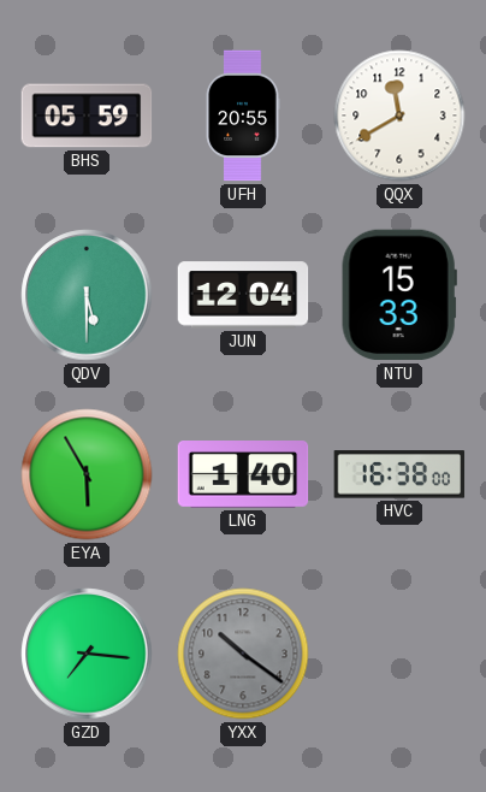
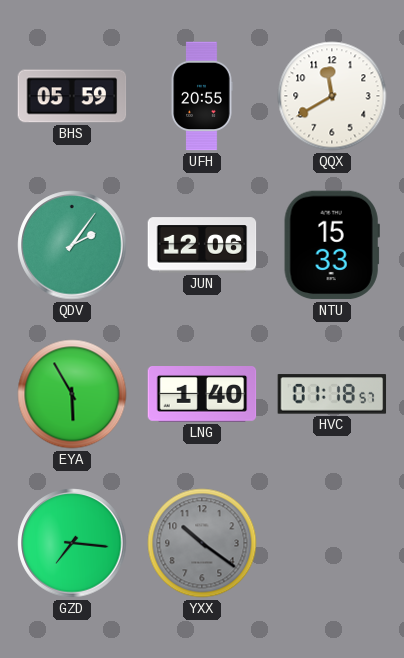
QDV: 5:30 -> 2:06 (72, 245)
JUN: 12:04 -> 12:06 (202, 245)
HVC: 16:38 -> 01:18 (332, 394)
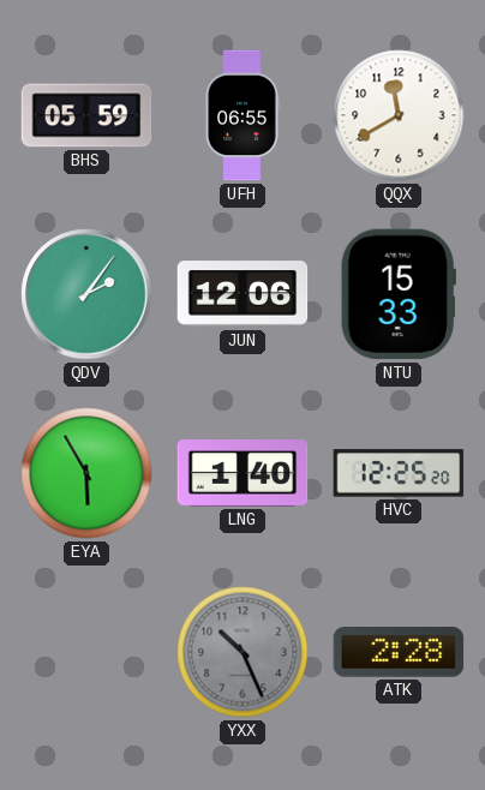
UFH: 20:55 -> 06:55 (242, 115)
HVC: 01:18 -> 12:25 (399, 473)
GZD: 7:16 -> none (72, 543)
YXX: 10:21 -> 10:26 (242, 652)
ATK: none -> 2:28 (399, 652)
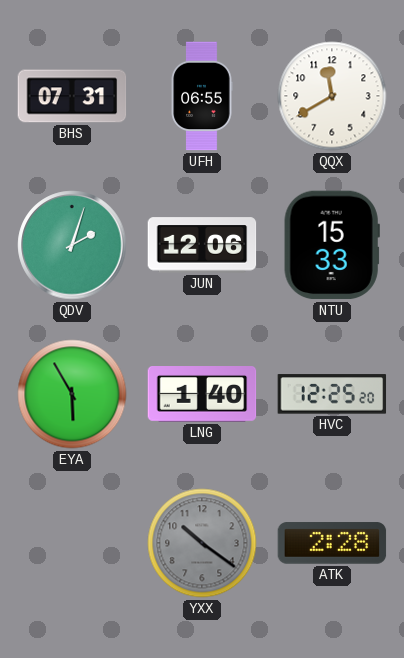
BHS: 05:59 -> 07:31 (72, 96)
QDV: 2:06 -> 2:03 (72, 245)
YXX: 10:26 -> 10:21 (202, 543)
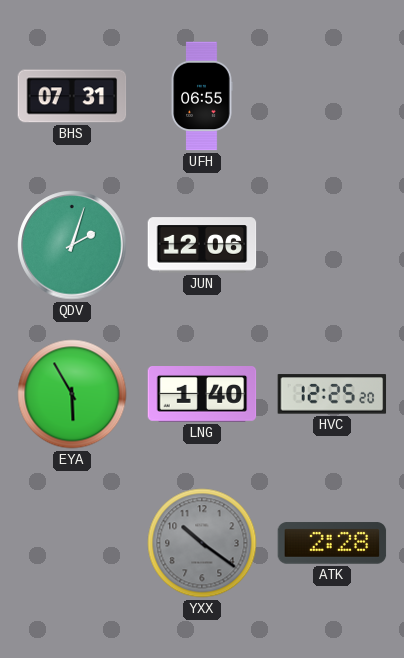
QQX: 11:40 -> none (332, 96)
NTU: 15:33 -> none (332, 245)
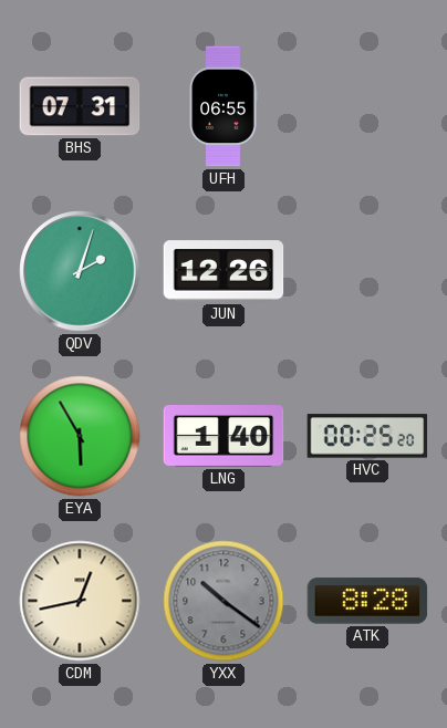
JUN: 12:06 -> 12:26 (224, 271)
HVC: 12:25 -> 00:25 (367, 436)
CDM: none -> 12:43 (80, 601)
ATK: 2:28 -> 8:28 (367, 601)
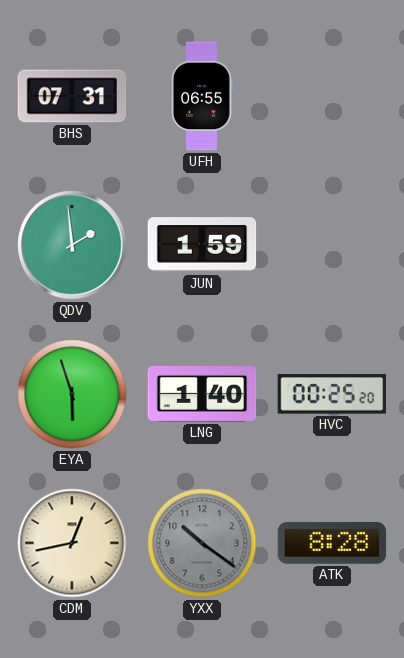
QDV: 2:03 -> 1:59 (72, 245)
JUN: 12:26 -> 1:59 (202, 245)
EYA: 5:55 -> 5:57 (72, 394)
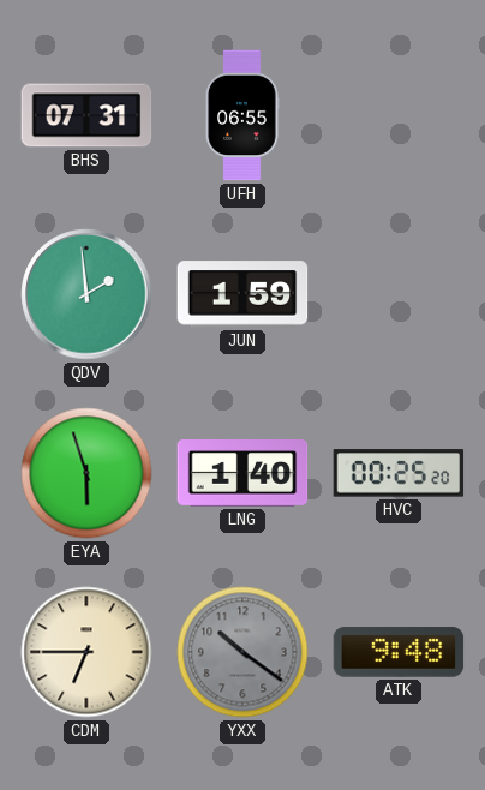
CDM: 12:43 -> 6:45 (86, 652)
ATK: 8:28 -> 9:48 (399, 652)
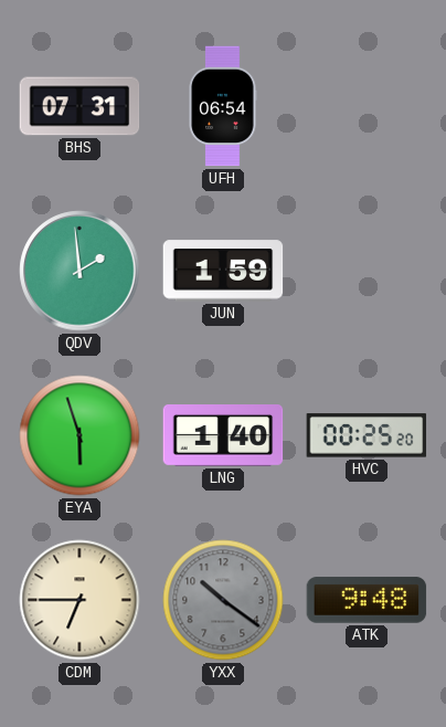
UFH: 06:55 -> 06:54 (223, 106)
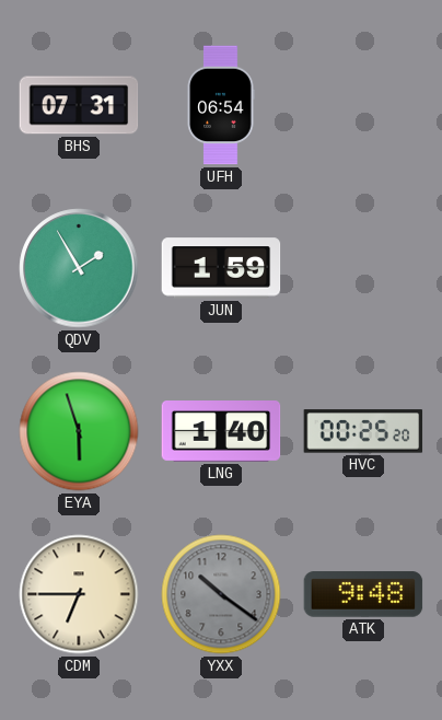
QDV: 1:59 -> 1:55 (79, 268)
